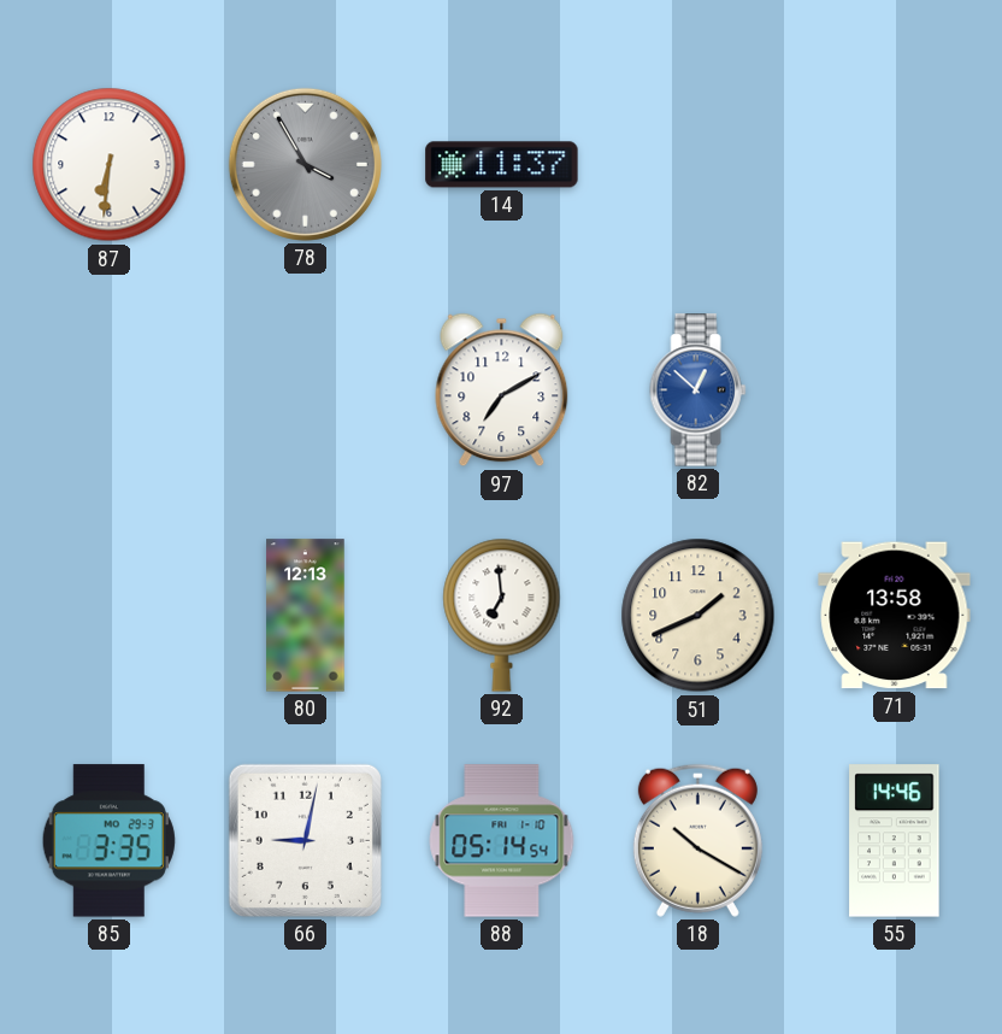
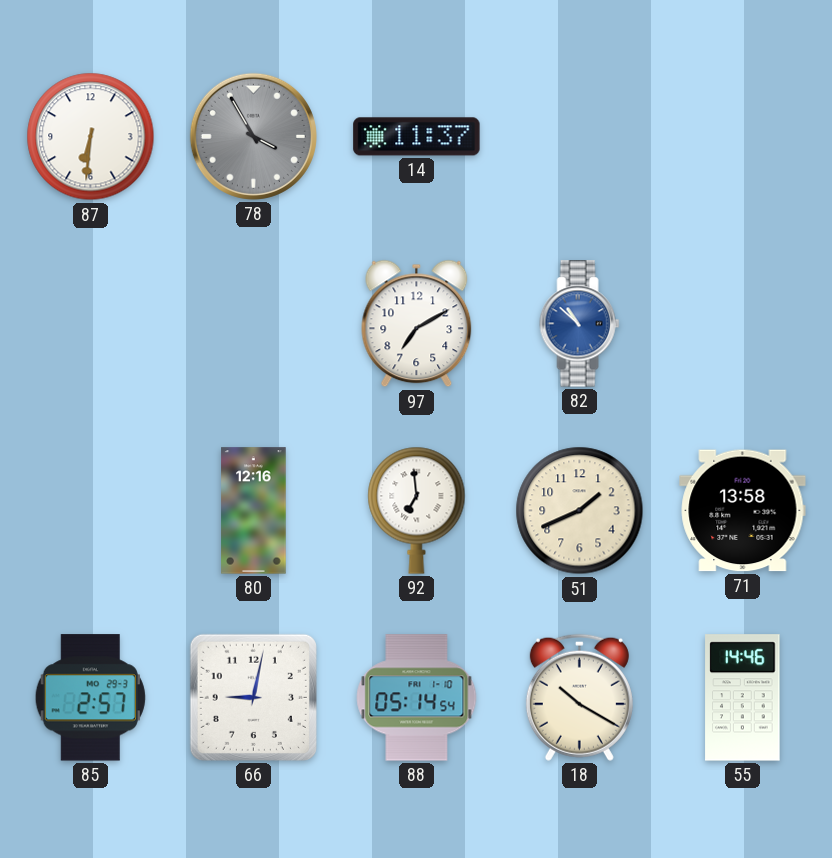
82: 12:52 -> 10:52 (580, 324)
80: 12:13 -> 12:16 (254, 511)
85: 3:35 -> 2:57 (90, 698)
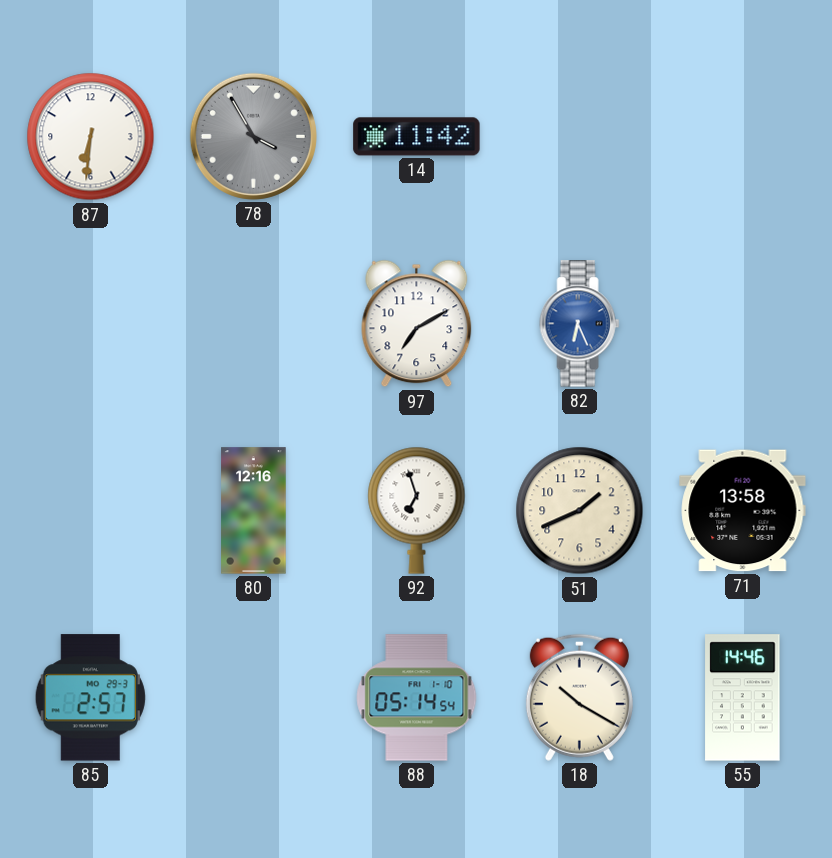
14: 11:37 -> 11:42 (417, 137)
82: 10:52 -> 6:26 (580, 324)
92: 6:59 -> 6:57 (417, 510)
66: 9:02 -> none (253, 697)
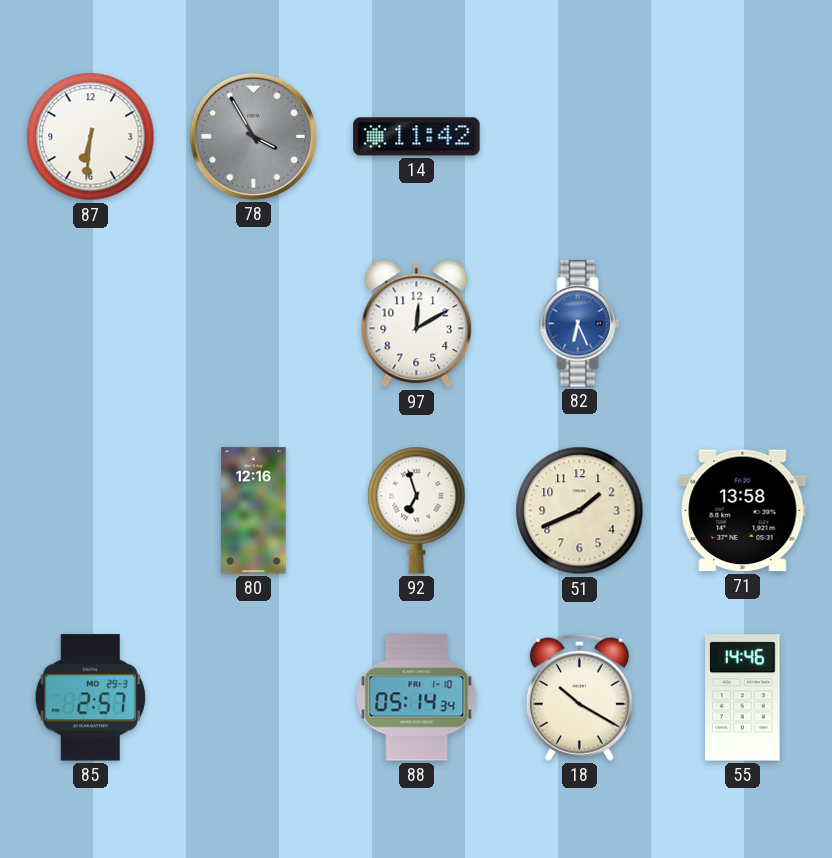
97: 7:10 -> 12:10 (417, 324)
88: 05:14:54 -> 05:14:34 (417, 698)
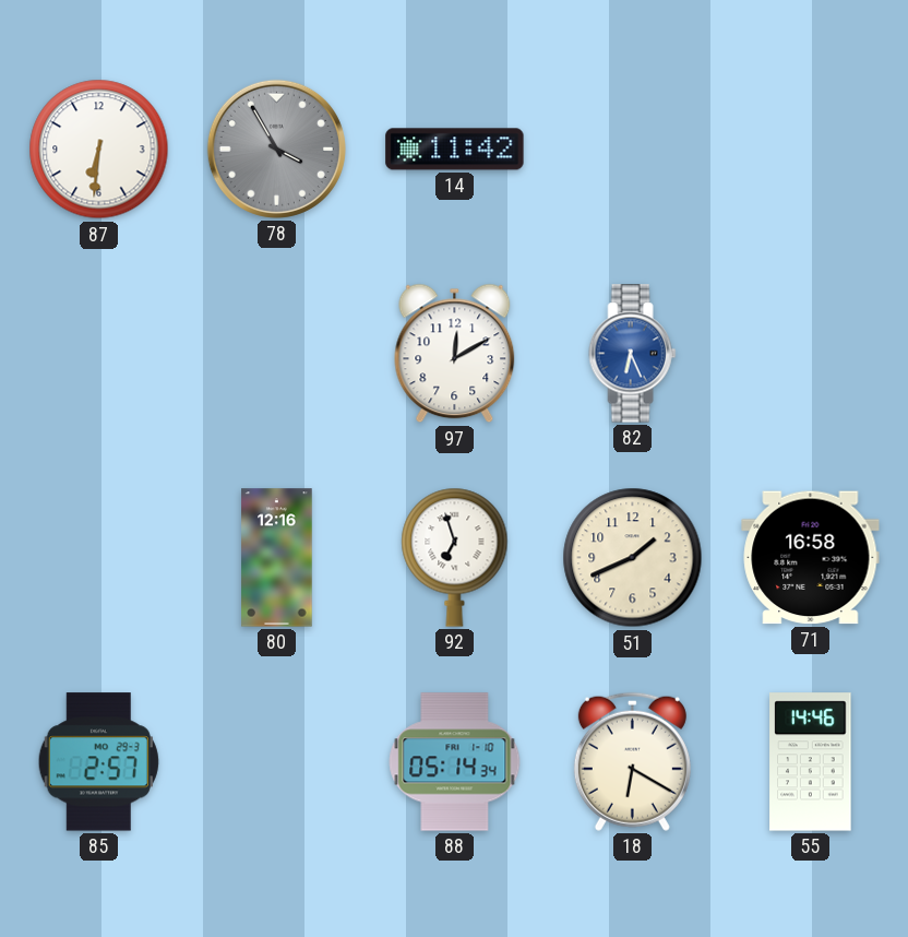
71: 13:58 -> 16:58 (811, 558)
18: 10:20 -> 6:20 (632, 761)
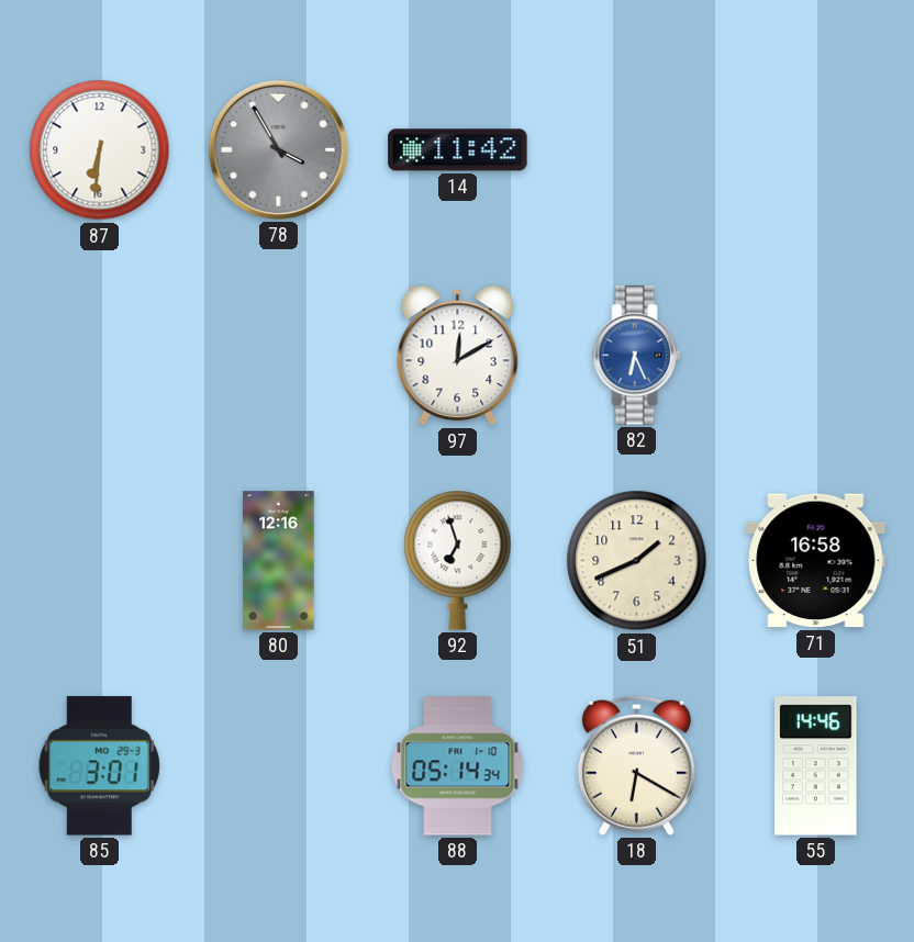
85: 2:57 -> 3:01 (99, 766)
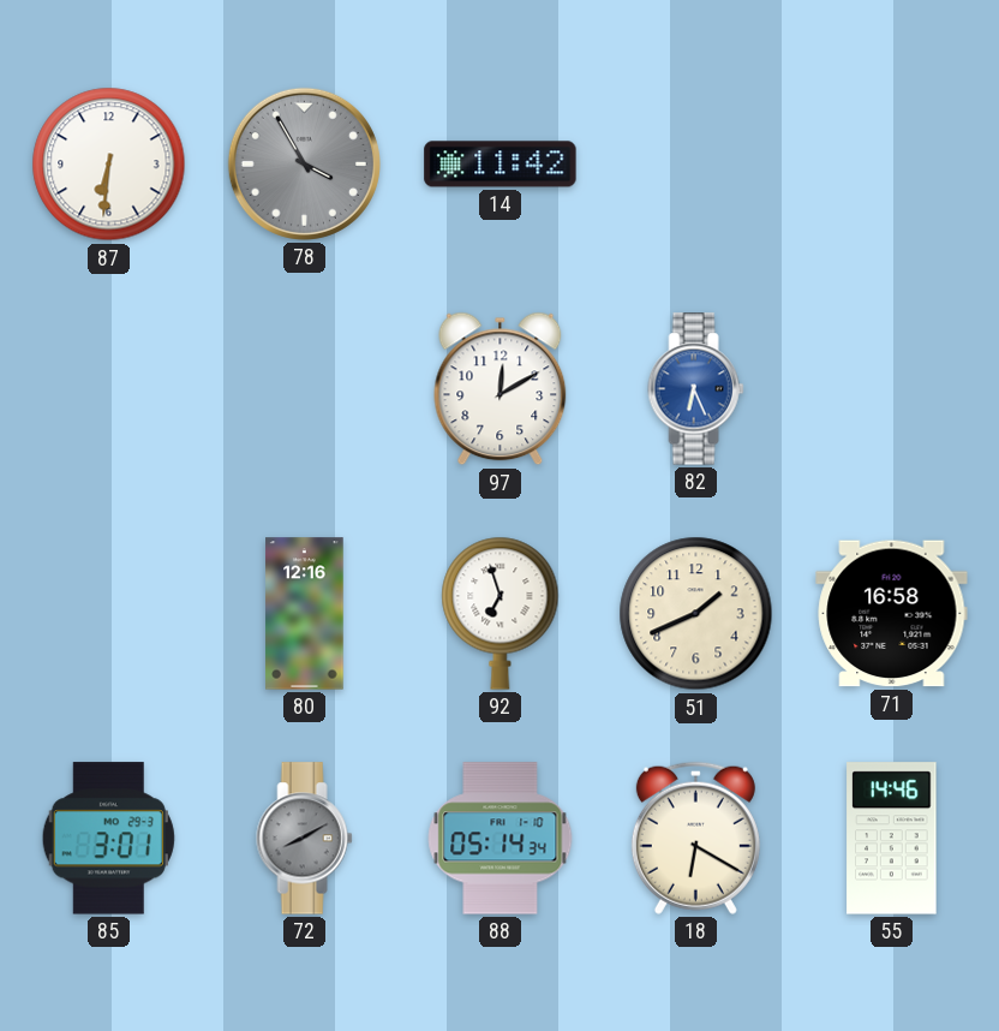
72: none -> 8:10 (305, 839)
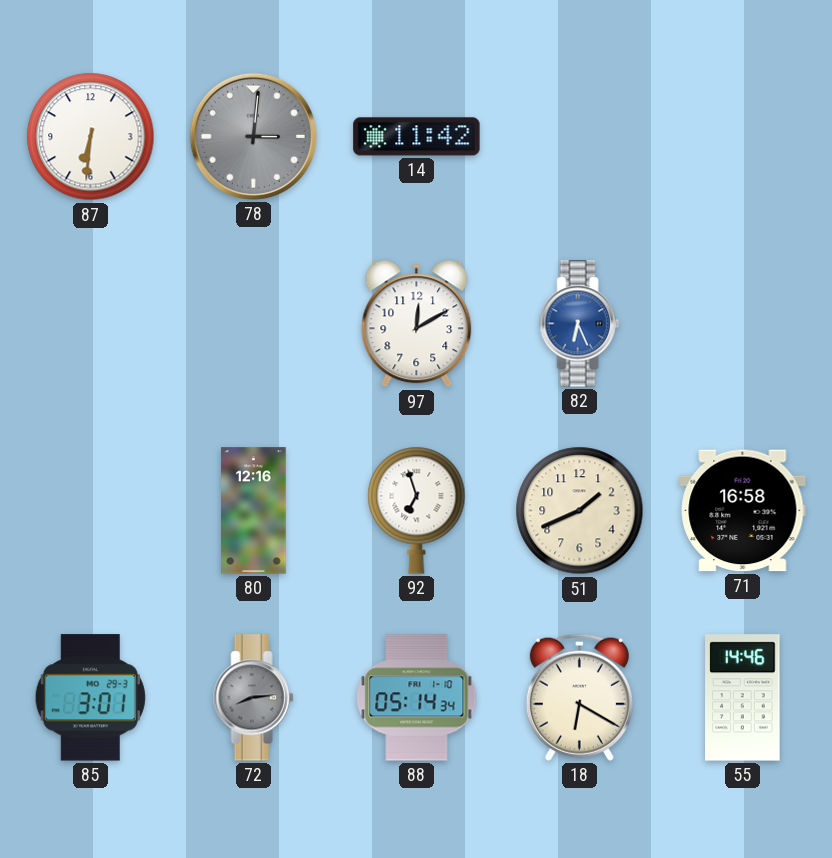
78: 3:55 -> 3:01 (253, 136)
72: 8:10 -> 8:14 (254, 698)
